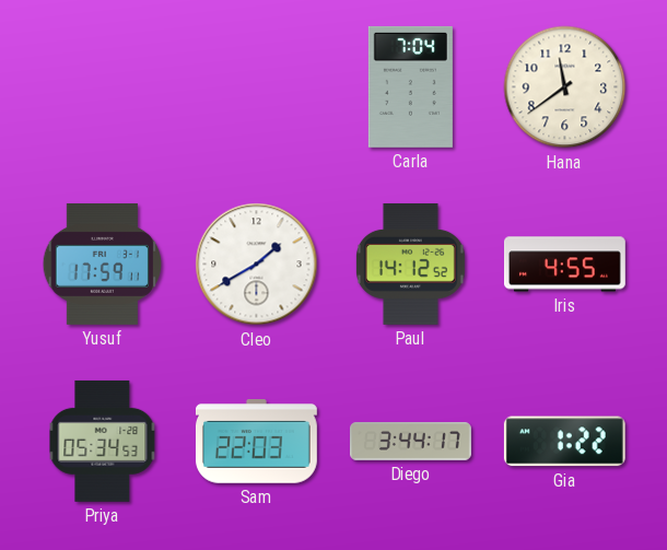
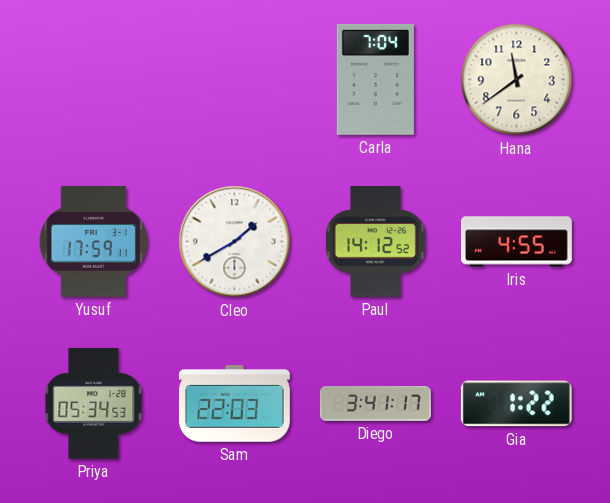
Diego: 3:44 -> 3:41 (376, 404)
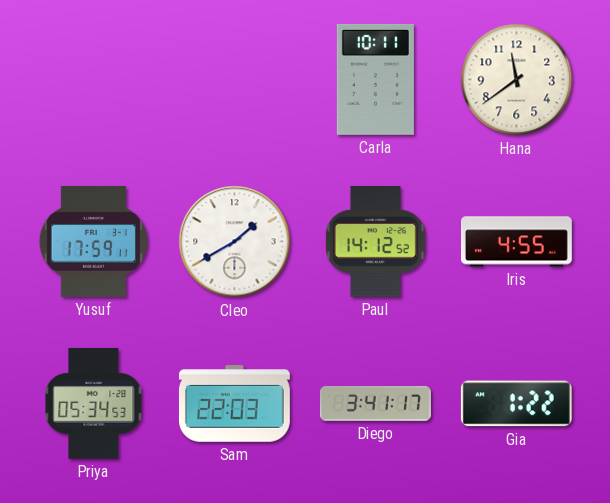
Carla: 7:04 -> 10:11 (375, 79)
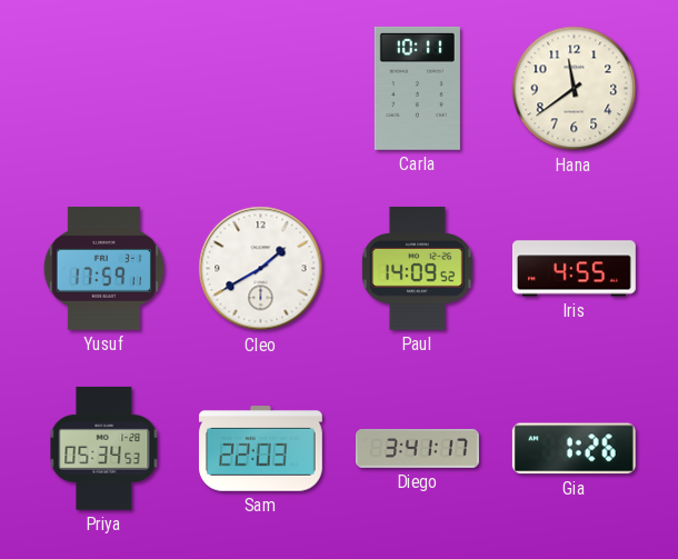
Paul: 14:12 -> 14:09 (417, 268)
Gia: 1:22 -> 1:26 (574, 449)
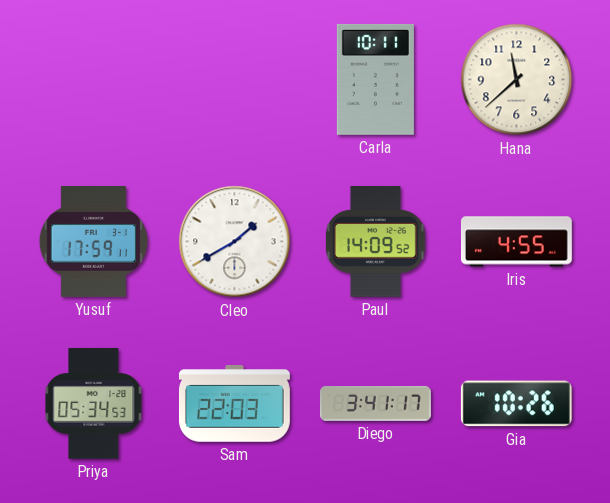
Hana: 11:39 -> 11:38 (517, 80)
Gia: 1:26 -> 10:26 (516, 404)
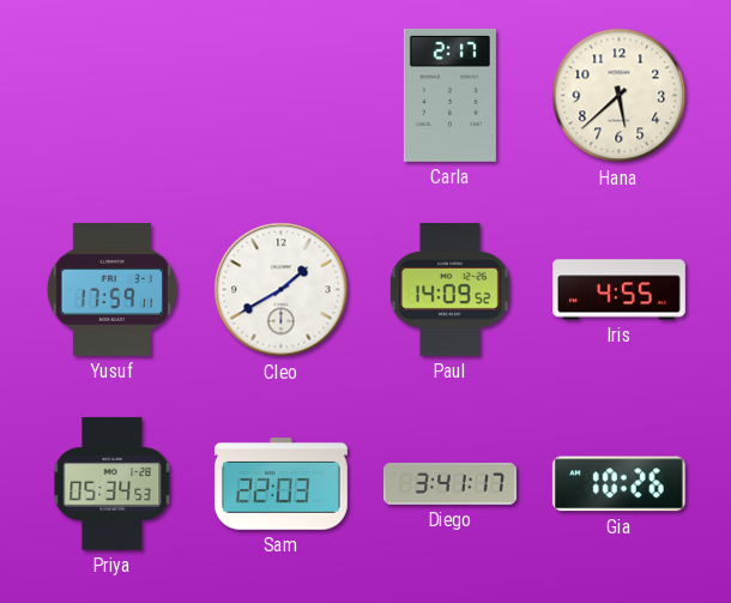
Carla: 10:11 -> 2:17 (449, 95)
Hana: 11:38 -> 5:38 (620, 96)
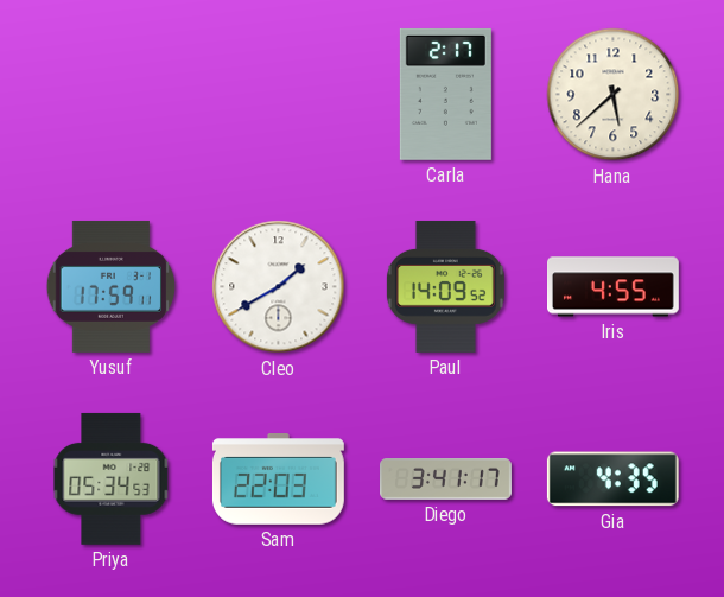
Gia: 10:26 -> 4:35 (612, 479)
